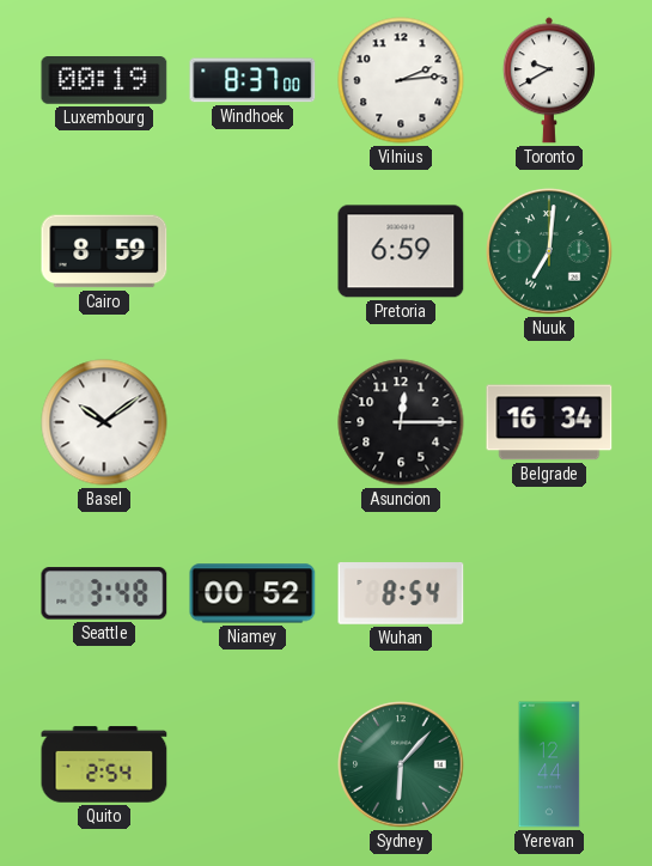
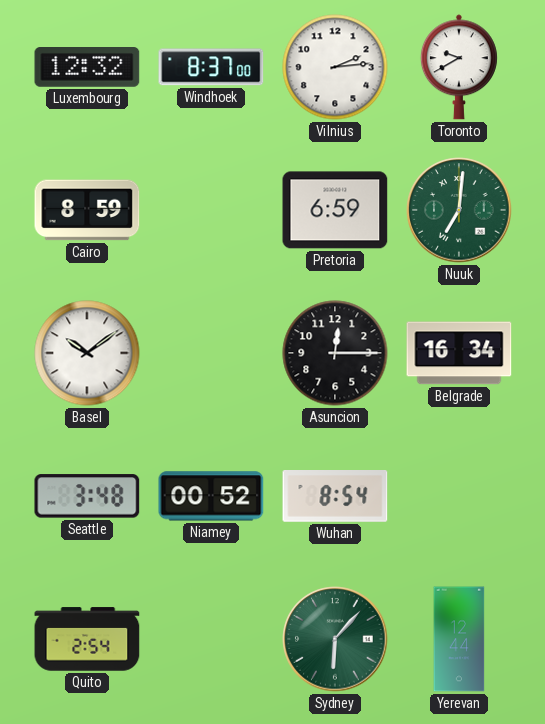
Luxembourg: 00:19 -> 12:32 (87, 67)
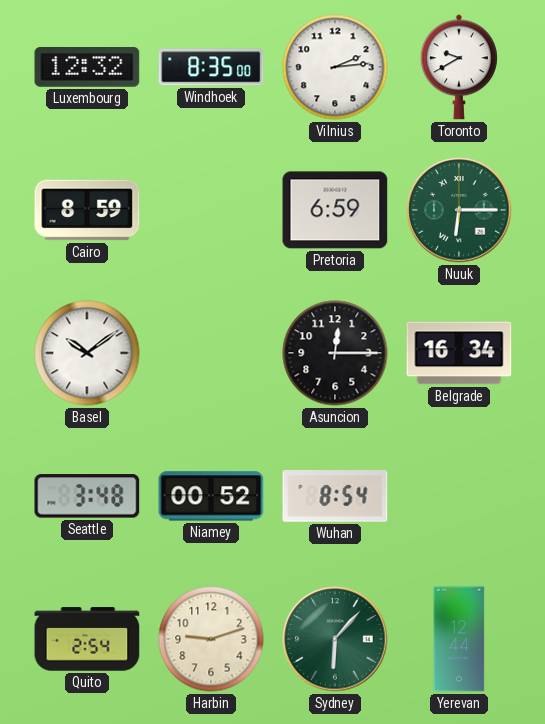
Windhoek: 8:37 -> 8:35 (211, 67)
Nuuk: 7:01 -> 6:15 (459, 210)
Harbin: none -> 9:12 (211, 639)
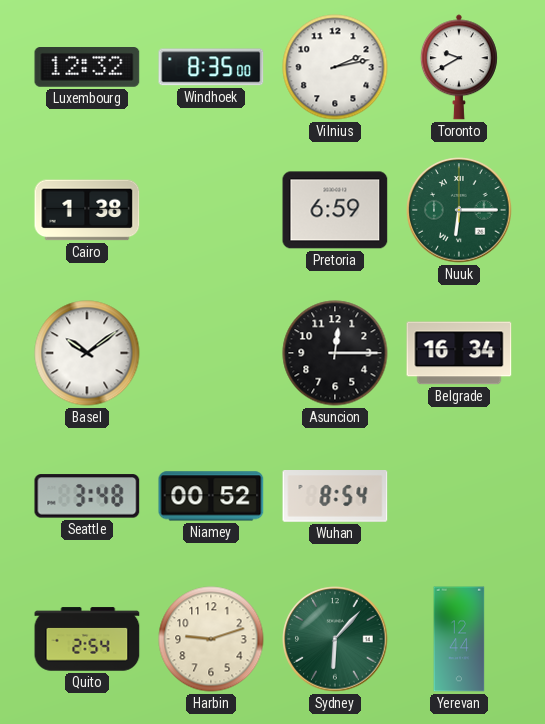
Vilnius: 2:14 -> 2:13 (335, 67)
Cairo: 8:59 -> 1:38 (87, 210)
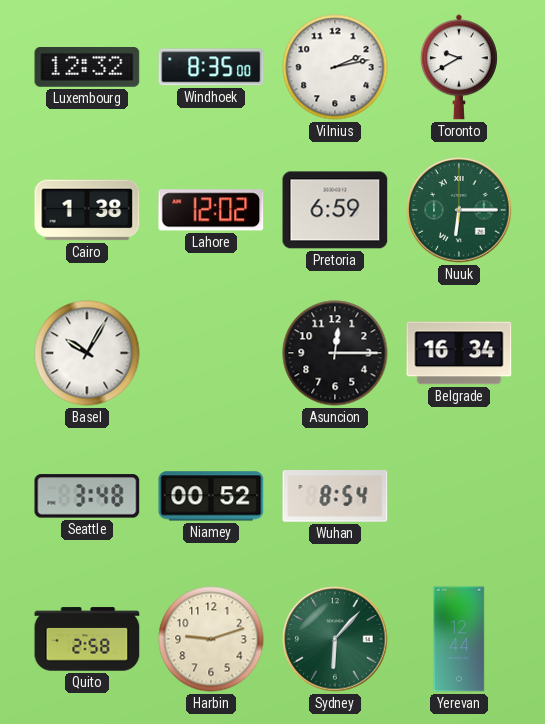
Lahore: none -> 12:02 (211, 210)
Basel: 10:09 -> 10:05 (87, 353)
Quito: 2:54 -> 2:58 (87, 639)
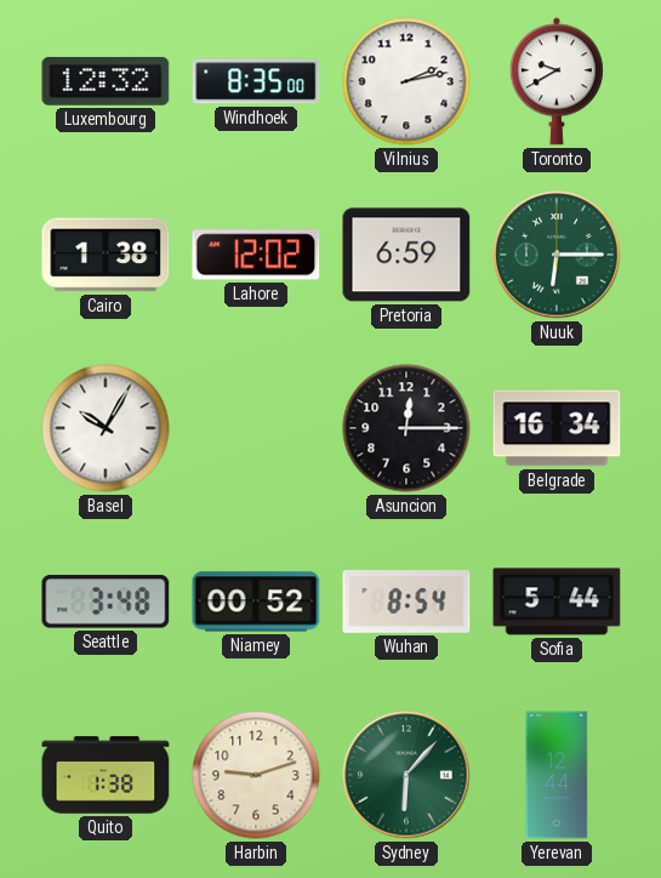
Sofia: none -> 5:44 (557, 602)
Quito: 2:58 -> 1:38 (106, 775)
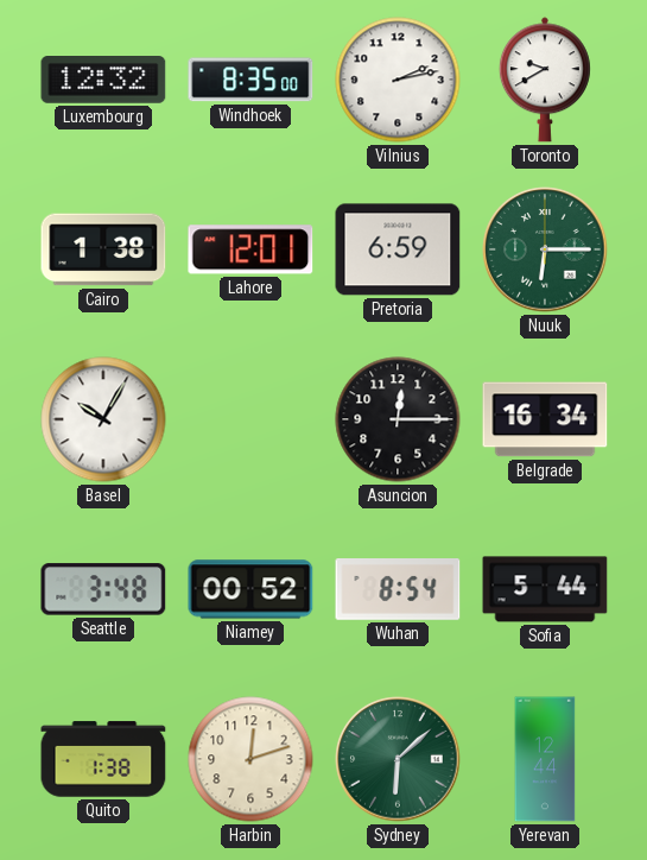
Lahore: 12:02 -> 12:01 (250, 249)
Harbin: 9:12 -> 12:12 (250, 759)
Sydney: 6:07 -> 6:08 (398, 759)
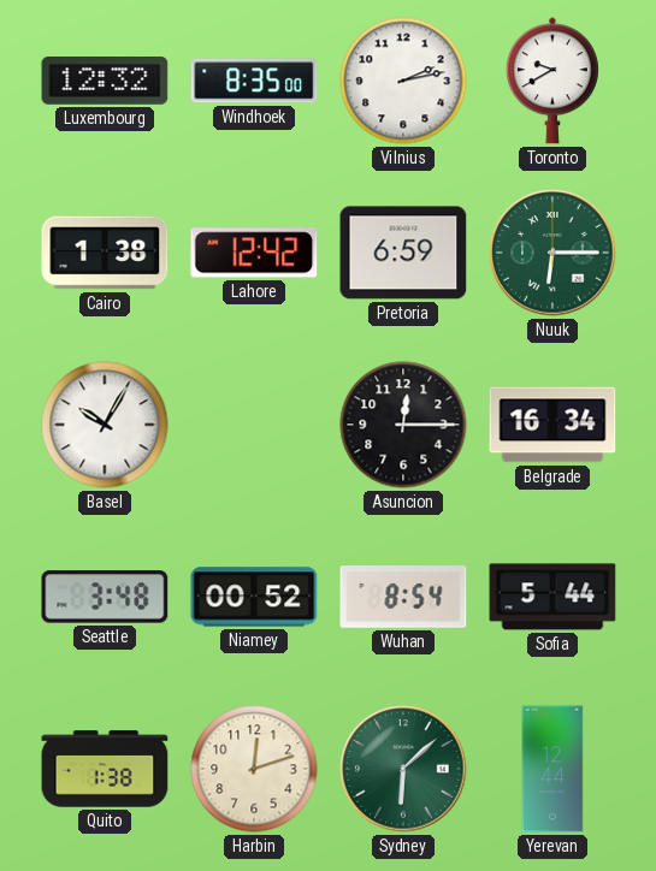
Lahore: 12:01 -> 12:42 (254, 253)
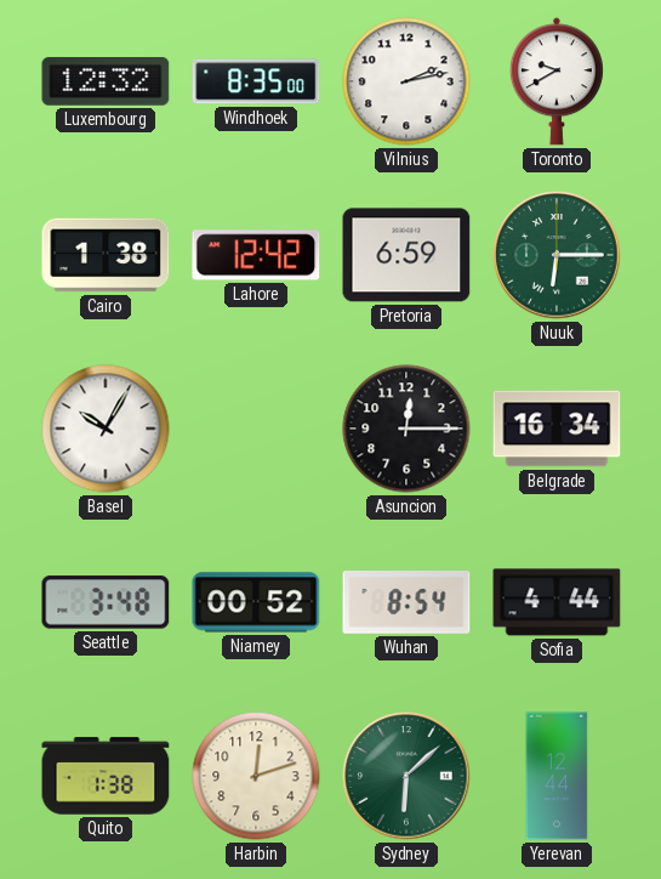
Sofia: 5:44 -> 4:44 (557, 602)
